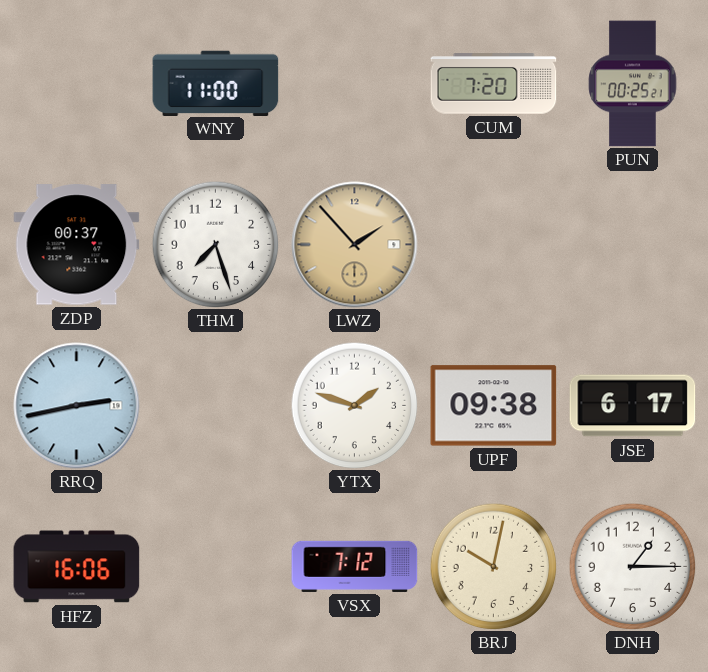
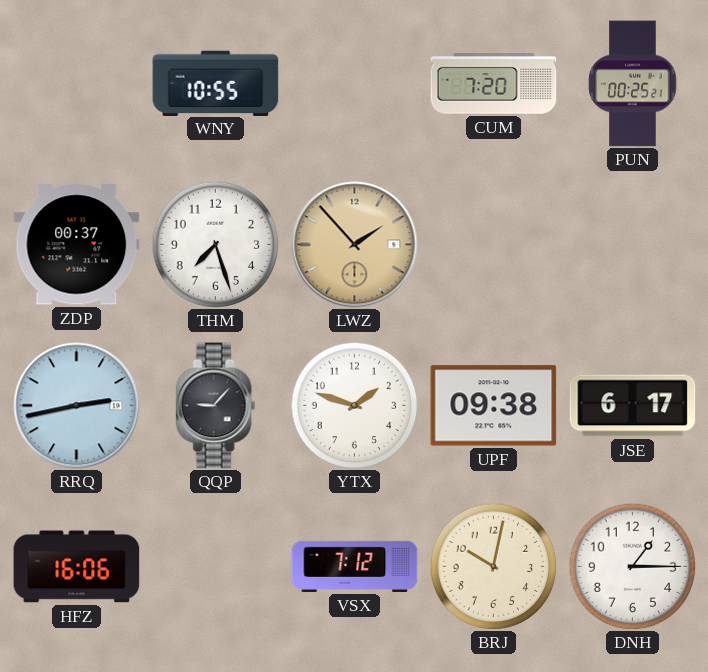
WNY: 11:00 -> 10:55 (216, 83)
QQP: none -> 9:07 (216, 406)
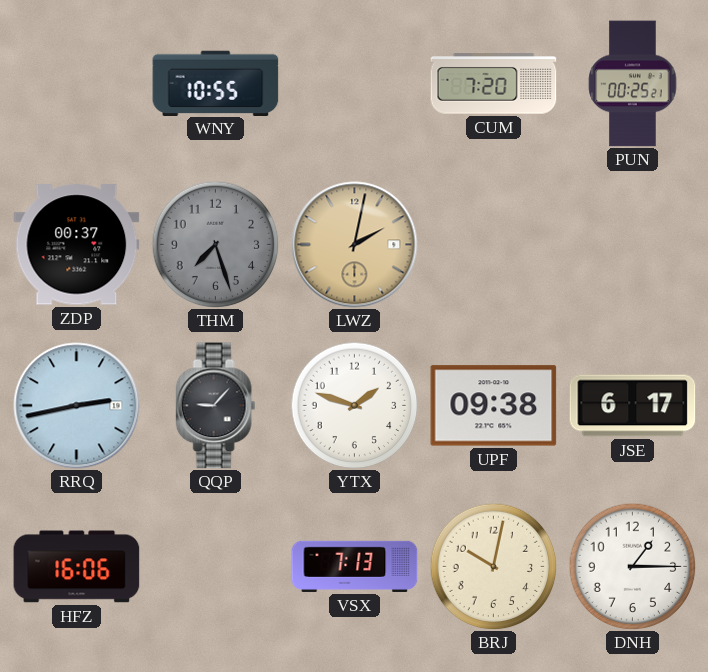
THM dial: white -> grey (215, 244)
LWZ: 1:53 -> 2:02 (355, 245)
VSX: 7:12 -> 7:13 (355, 566)
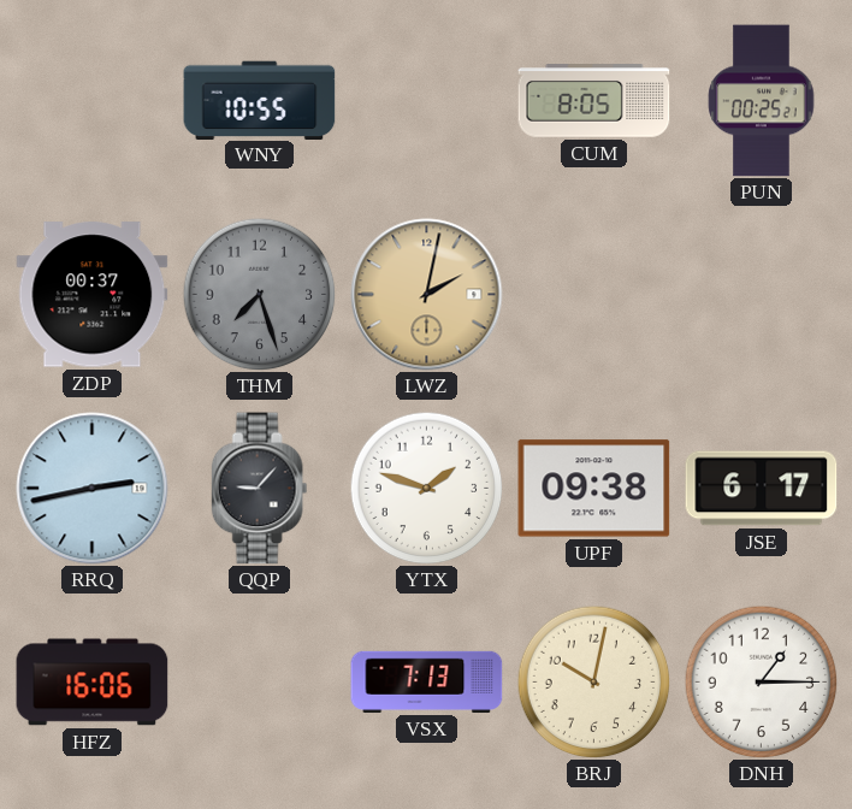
CUM: 7:20 -> 8:05 (594, 101)
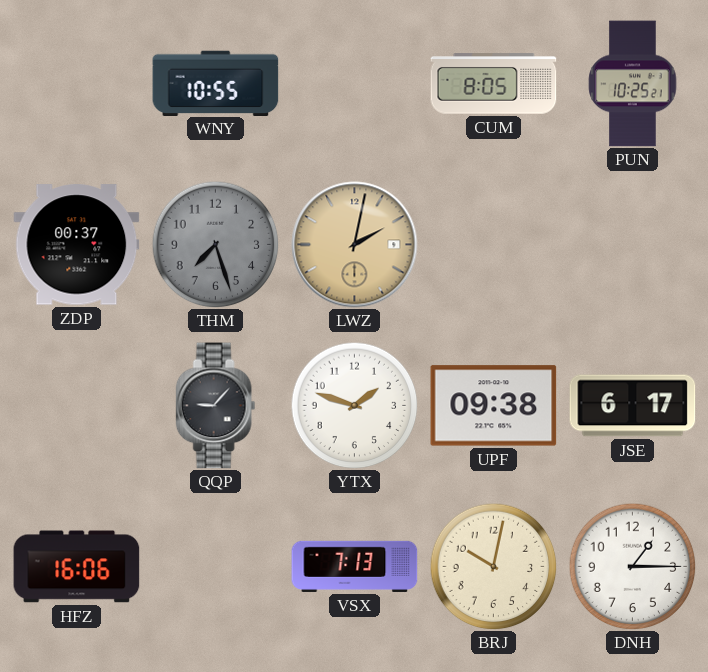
PUN: 00:25 -> 10:25 (633, 84)
RRQ: 2:43 -> none (93, 489)
